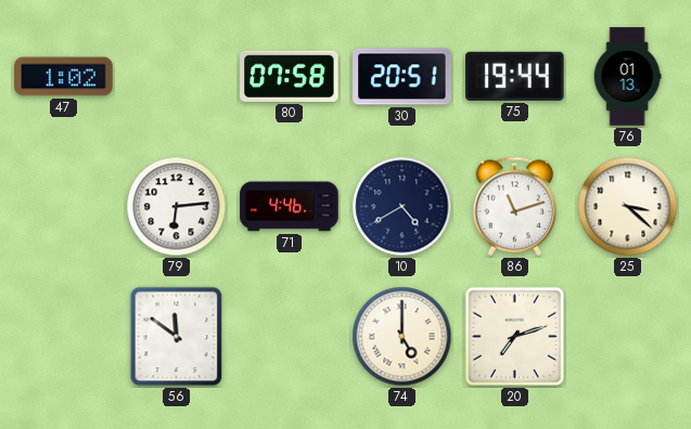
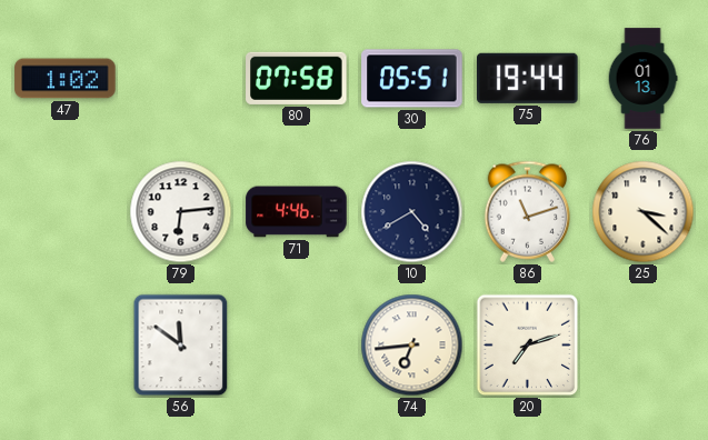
30: 20:51 -> 05:51 (412, 79)
74: 5:00 -> 6:44 (412, 346)
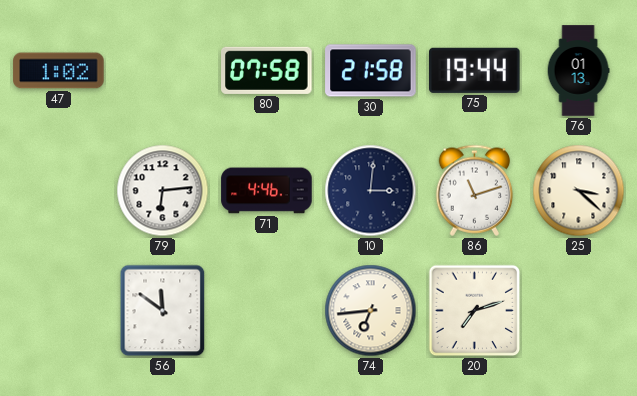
30: 05:51 -> 21:58 (371, 71)
10: 4:40 -> 3:01 (371, 191)
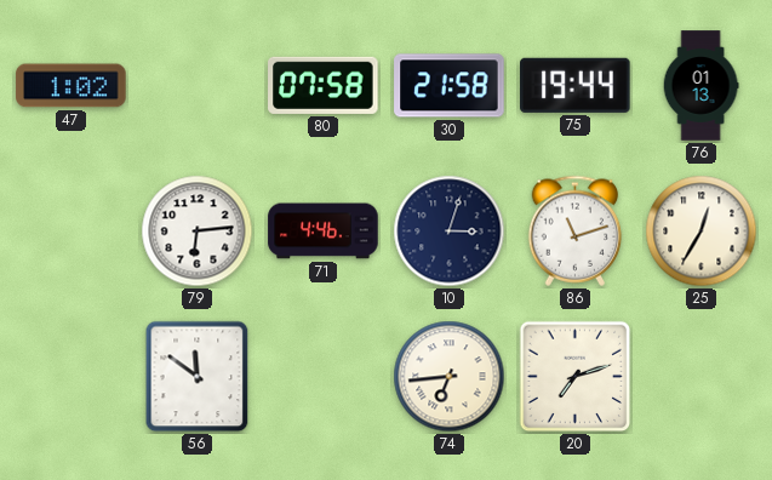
10: 3:01 -> 3:03 (450, 232)
25: 3:22 -> 12:35 (702, 232)
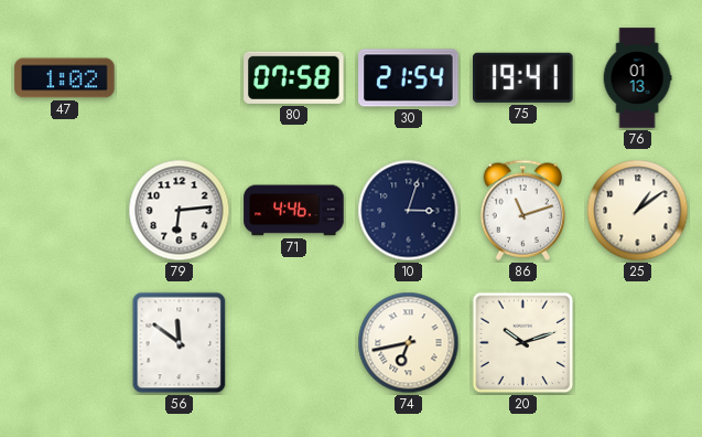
30: 21:58 -> 21:54 (409, 78)
75: 19:44 -> 19:41 (523, 77)
25: 12:35 -> 1:09 (638, 211)
74: 6:44 -> 6:43 (409, 343)
20: 7:12 -> 10:12 (523, 343)
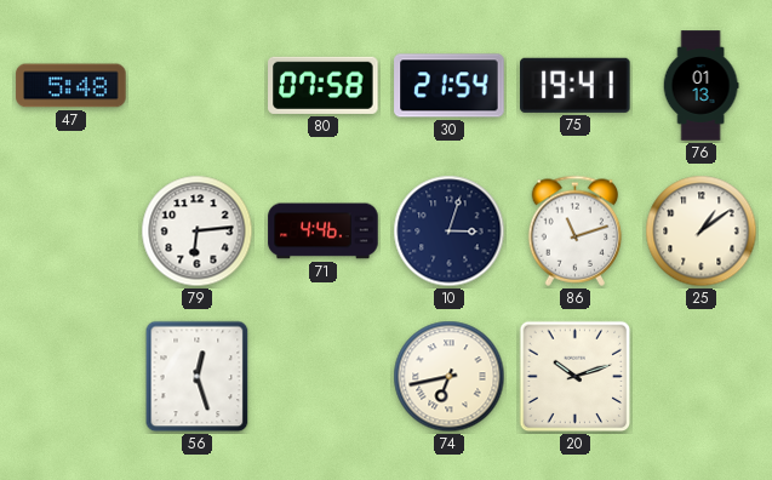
47: 1:02 -> 5:48 (72, 86)
56: 11:51 -> 12:27 (198, 377)
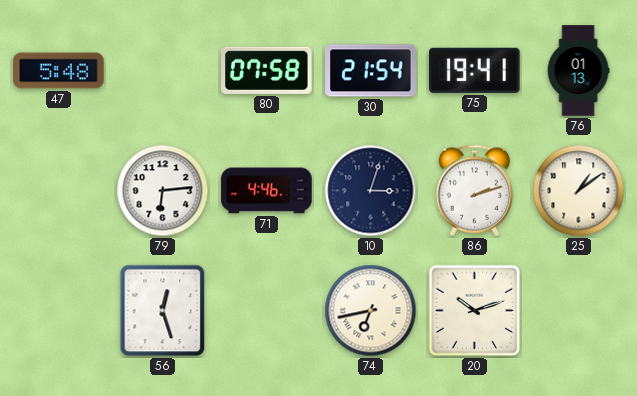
86: 11:12 -> 2:12 (475, 190)
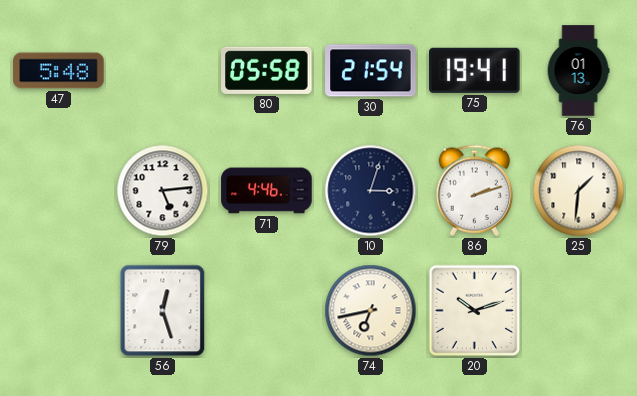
80: 07:58 -> 05:58 (267, 70)
79: 6:14 -> 5:14 (163, 191)
25: 1:09 -> 1:31 (579, 191)
